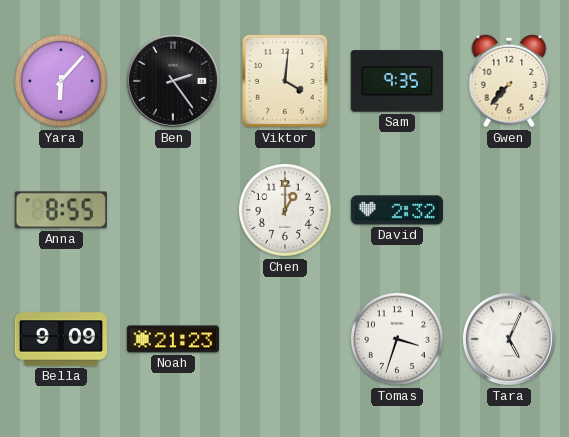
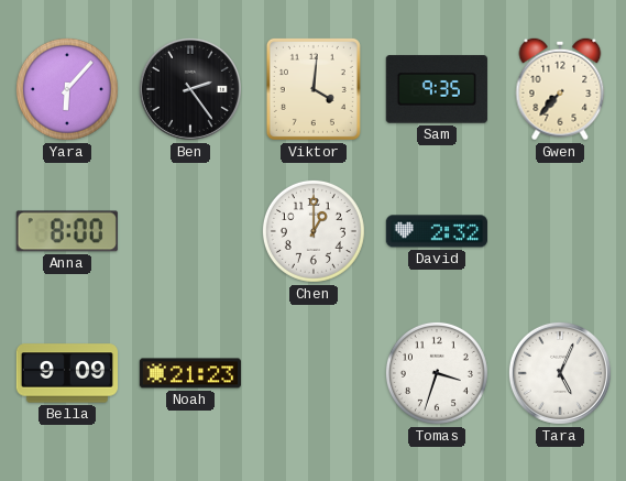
Anna: 8:55 -> 8:00 (67, 231)
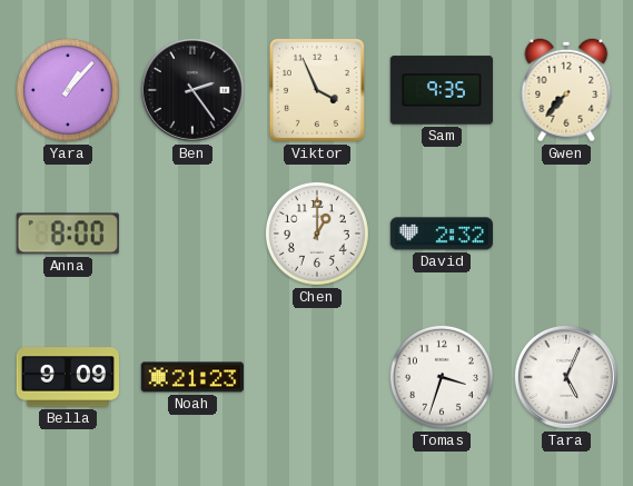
Yara: 6:07 -> 1:07 (68, 90)
Viktor: 4:01 -> 3:56 (317, 90)
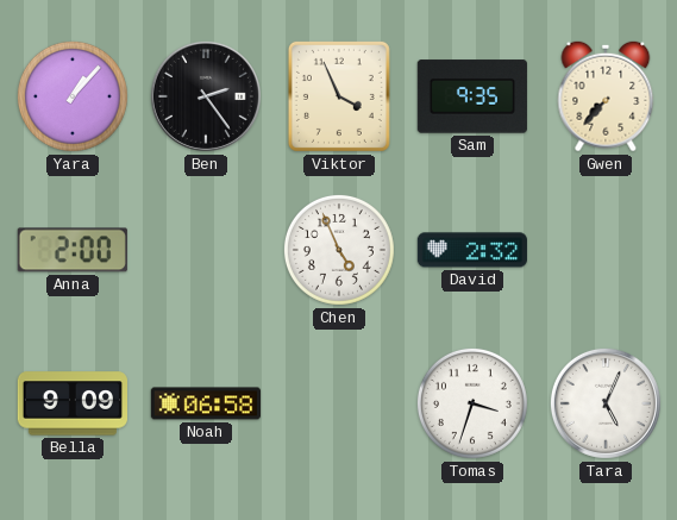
Anna: 8:00 -> 2:00 (73, 250)
Chen: 1:00 -> 4:56 (339, 250)
Noah: 21:23 -> 06:58 (205, 403)
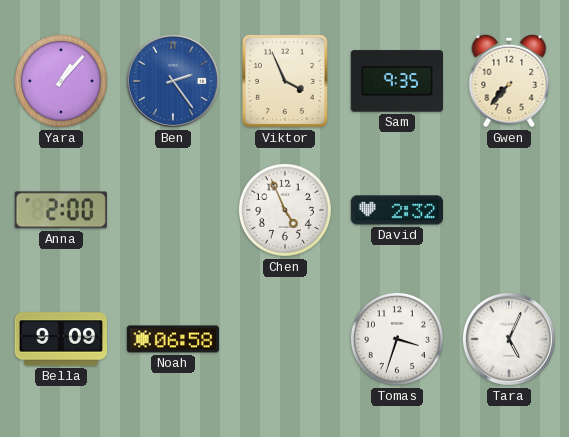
Ben dial: black -> blue (173, 81)
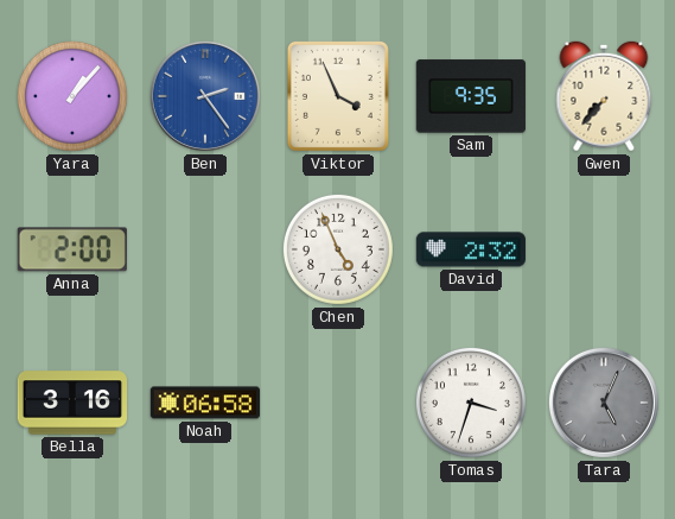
Bella: 9:09 -> 3:16 (71, 403)
Tara dial: white -> grey (604, 403)
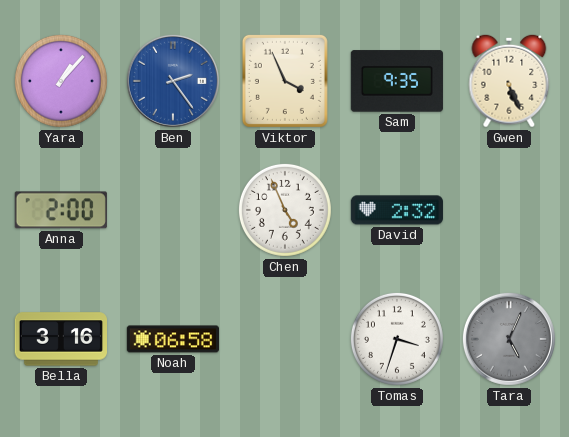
Gwen: 7:37 -> 5:26 (509, 81)
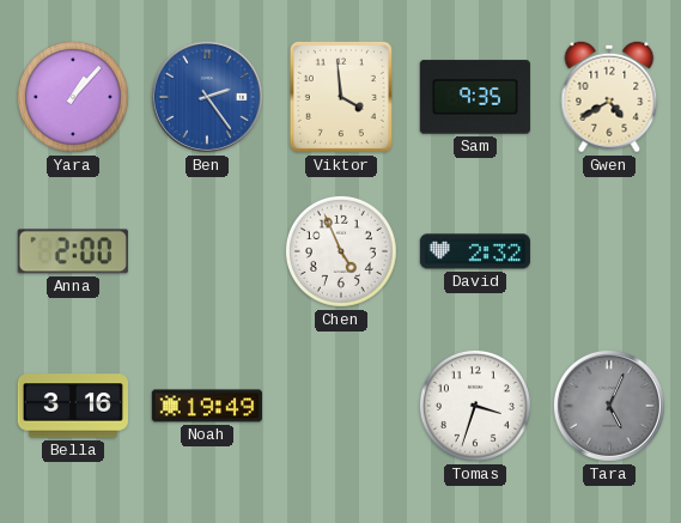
Viktor: 3:56 -> 3:59 (341, 97)
Gwen: 5:26 -> 4:40 (609, 97)
Noah: 06:58 -> 19:49 (206, 406)
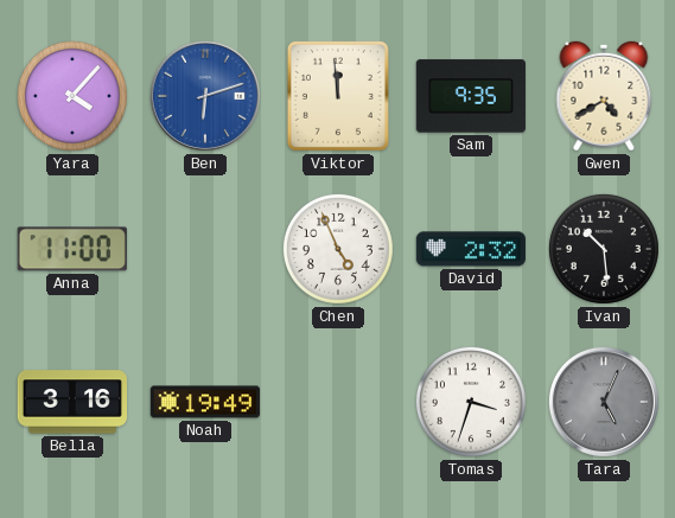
Yara: 1:07 -> 4:07 (72, 96)
Ben: 2:24 -> 6:12 (205, 96)
Viktor: 3:59 -> 11:59 (338, 96)
Anna: 2:00 -> 11:00 (72, 249)
Ivan: none -> 10:29 (604, 249)
